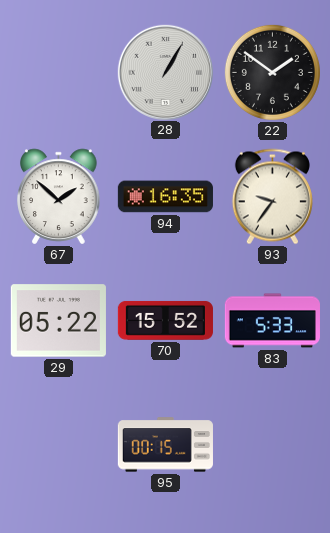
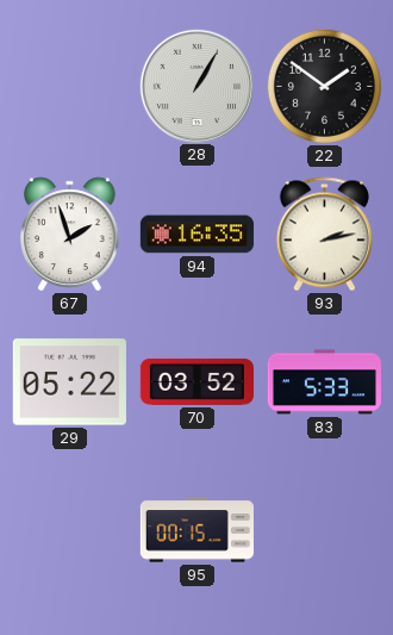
67: 1:52 -> 1:57 (70, 235)
93: 9:36 -> 2:13 (324, 235)
70: 15:52 -> 03:52 (196, 381)
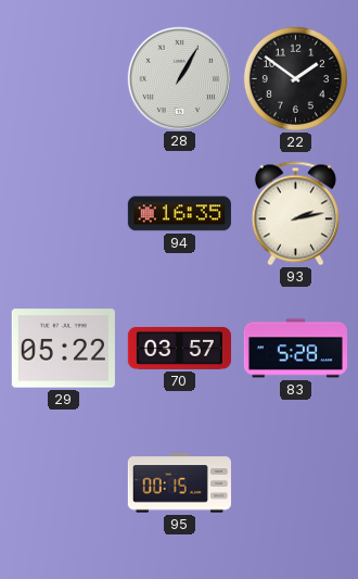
67: 1:57 -> none (70, 235)
70: 03:52 -> 03:57 (179, 348)
83: 5:33 -> 5:28 (295, 349)
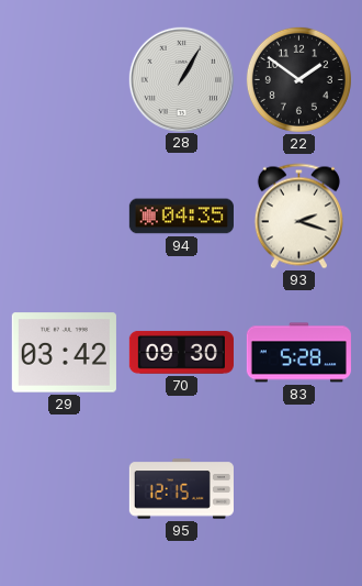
94: 16:35 -> 04:35 (181, 217)
93: 2:13 -> 2:18 (298, 217)
29: 05:22 -> 03:42 (64, 353)
70: 03:57 -> 09:30 (181, 352)
95: 00:15 -> 12:15 (181, 489)
